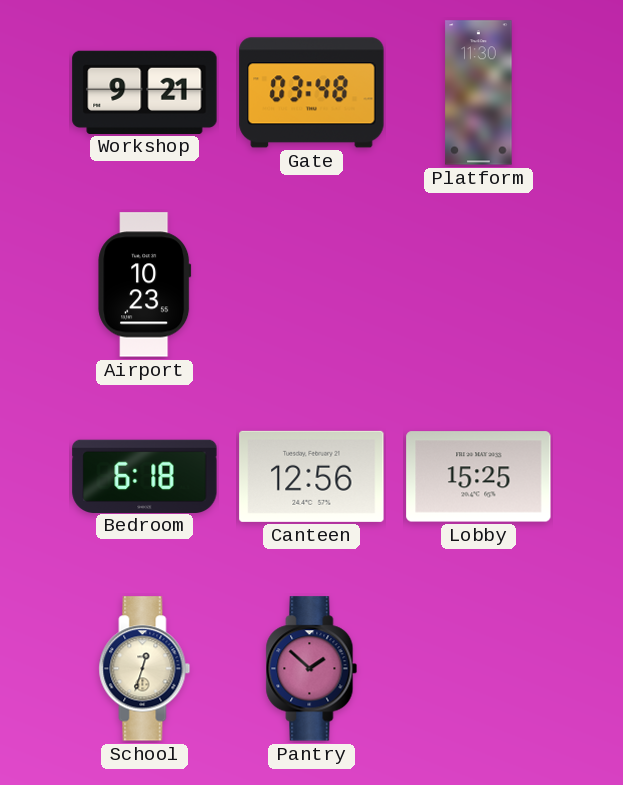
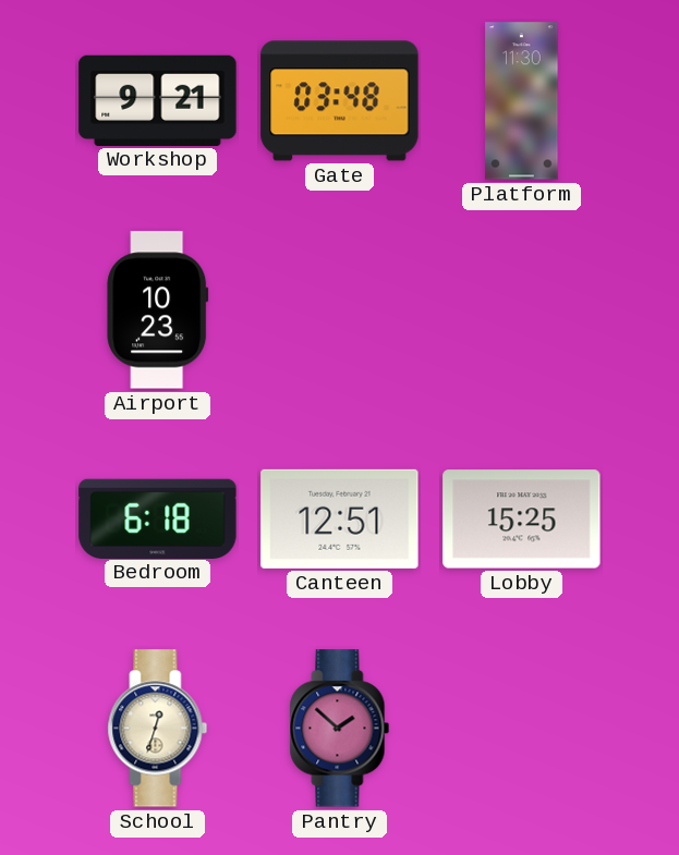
Canteen: 12:56 -> 12:51 (340, 518)
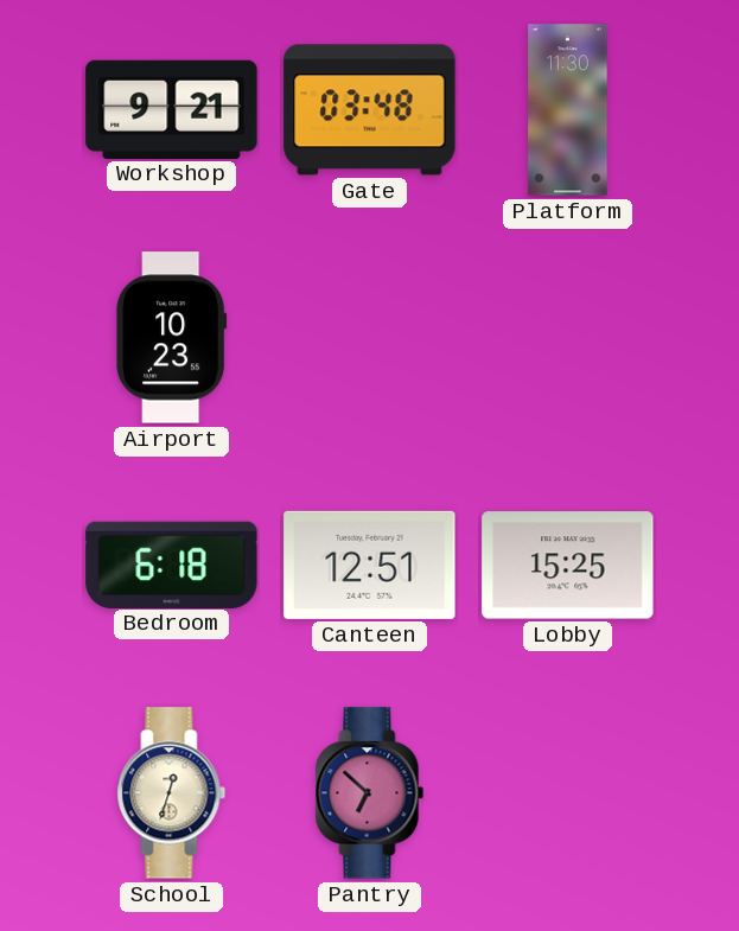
Pantry: 1:52 -> 6:52 (370, 793)
